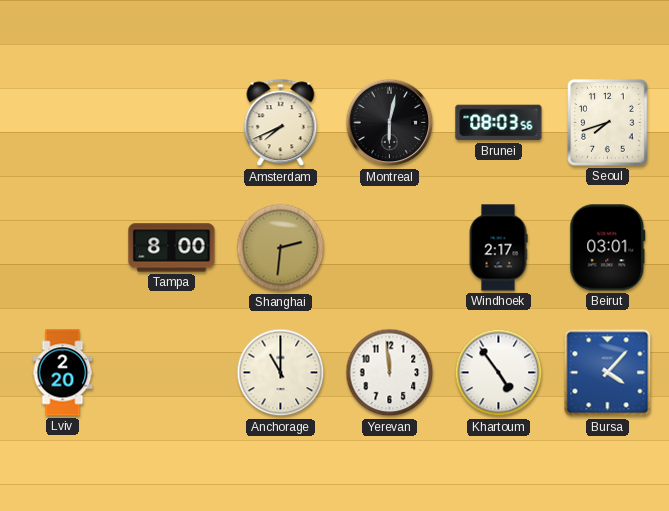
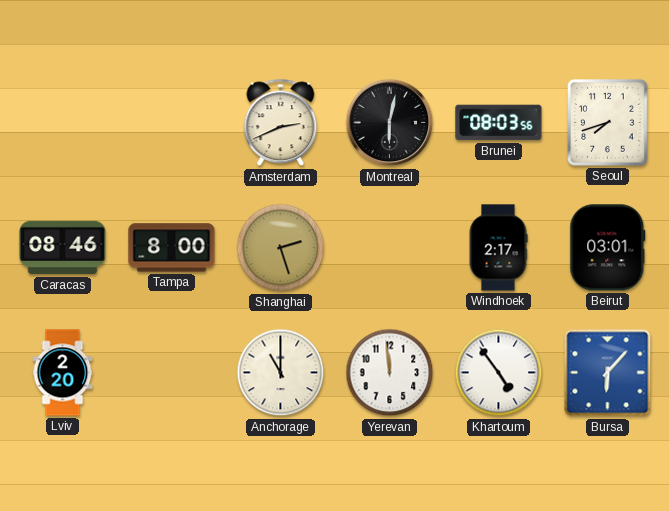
Amsterdam: 7:41 -> 2:41 (281, 123)
Caracas: none -> 08:46 (63, 248)
Shanghai: 2:31 -> 2:27 (281, 248)
Bursa: 4:07 -> 6:07 (608, 373)
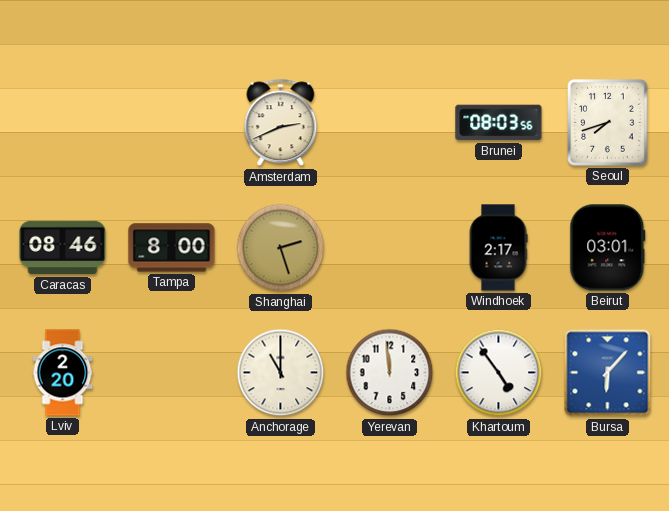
Montreal: 6:02 -> none (390, 123)
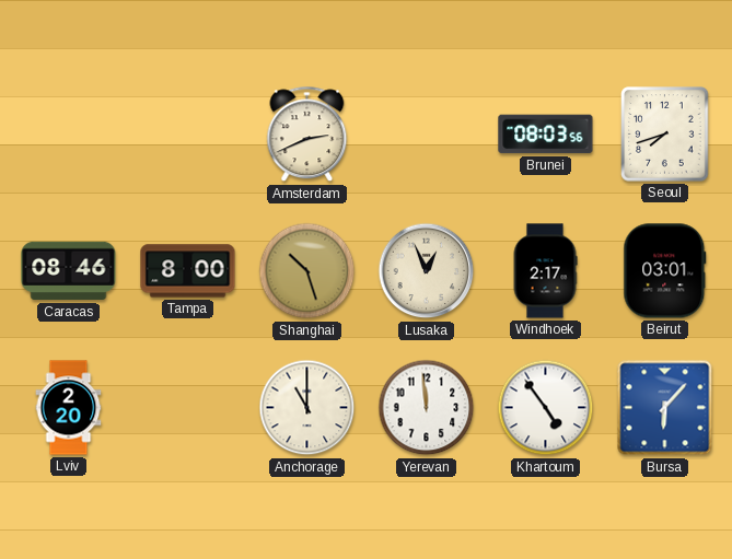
Shanghai: 2:27 -> 10:27 (307, 271)
Lusaka: none -> 12:56 (427, 271)
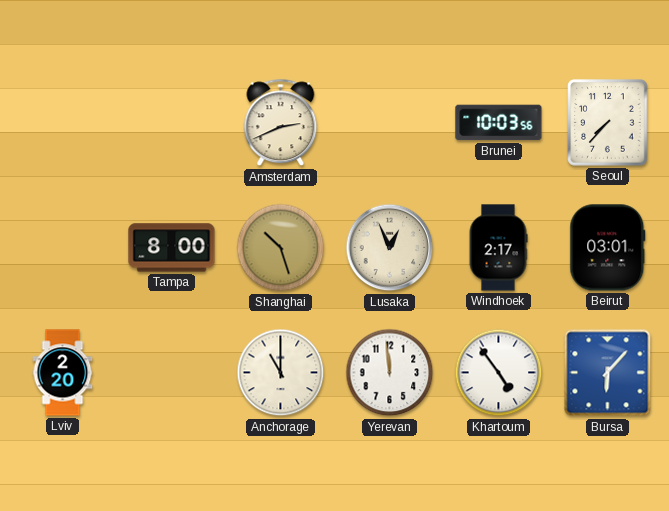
Brunei: 08:03 -> 10:03 (499, 123)
Seoul: 7:42 -> 7:37 (608, 123)
Caracas: 08:46 -> none (69, 271)
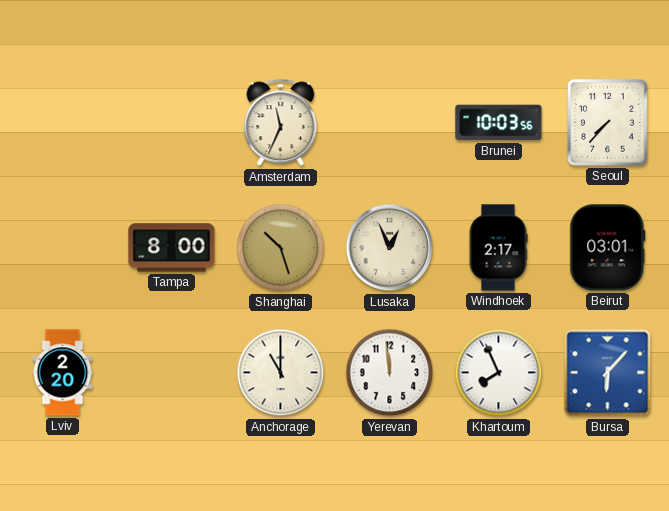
Amsterdam: 2:41 -> 11:34 (281, 123)
Khartoum: 4:54 -> 7:56 (499, 373)
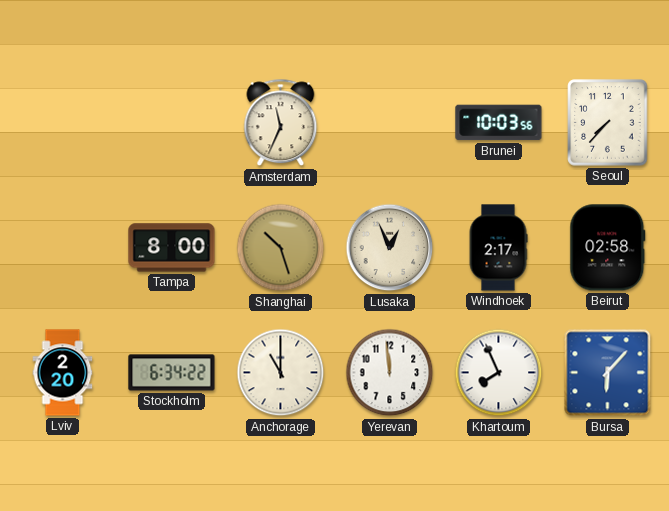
Beirut: 03:01 -> 02:58 (608, 248)
Stockholm: none -> 6:34 (172, 373)
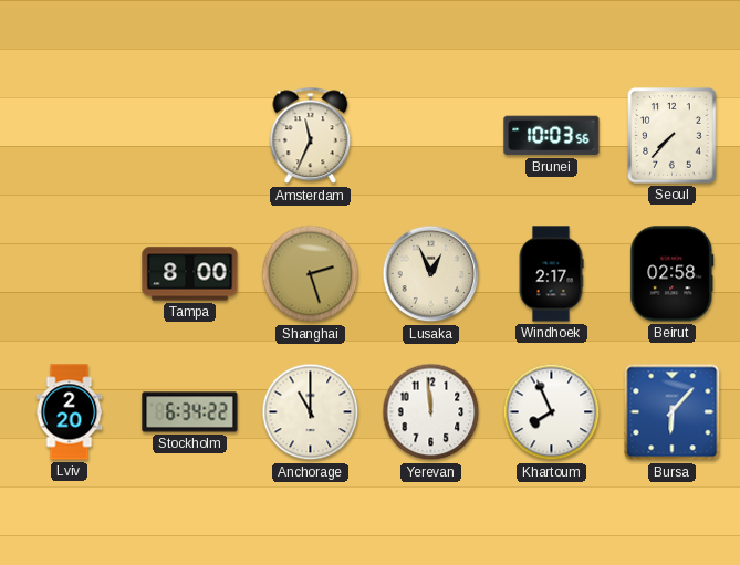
Shanghai: 10:27 -> 2:27 (311, 274)
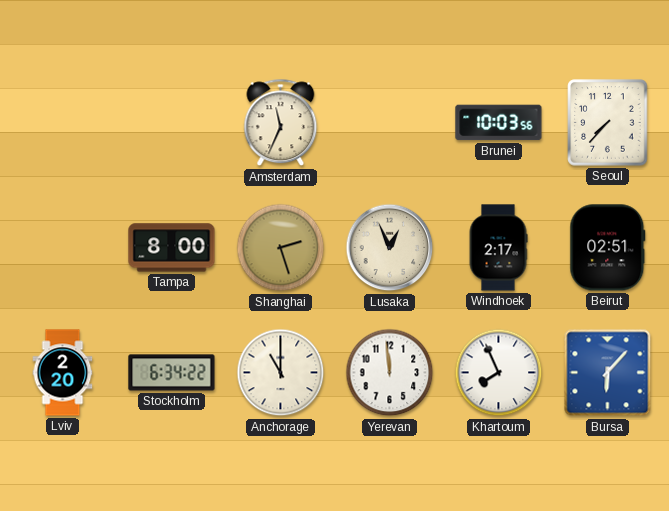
Beirut: 02:58 -> 02:51 (608, 248)
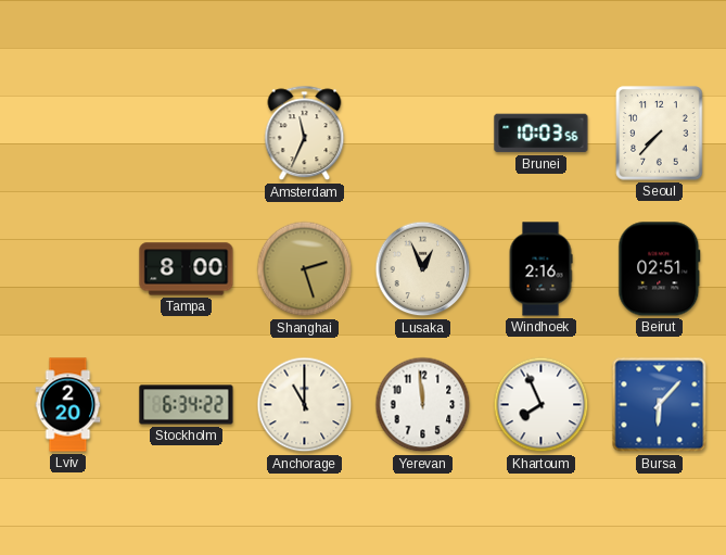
Windhoek: 2:17 -> 2:16 (540, 269)
